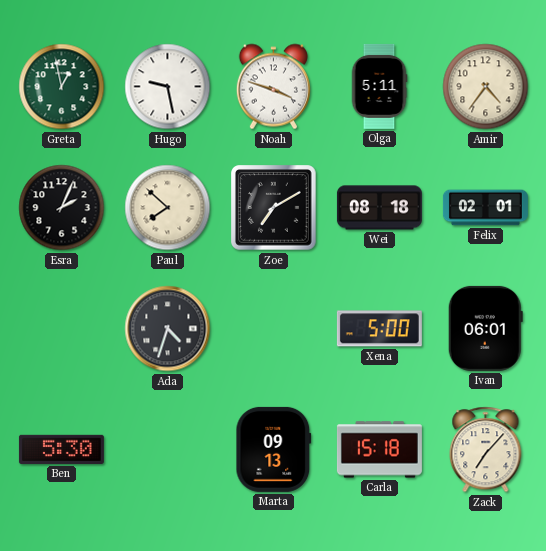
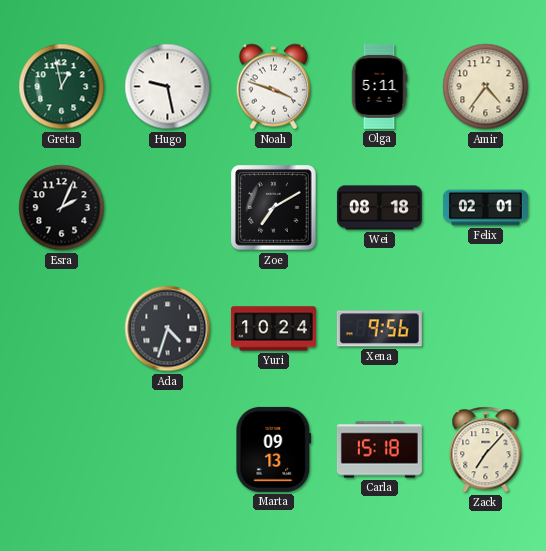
Paul: 7:52 -> none (168, 208)
Yuri: none -> 10:24 (273, 329)
Xena: 5:00 -> 9:56 (379, 329)
Ivan: 06:01 -> none (485, 328)
Ben: 5:30 -> none (61, 449)
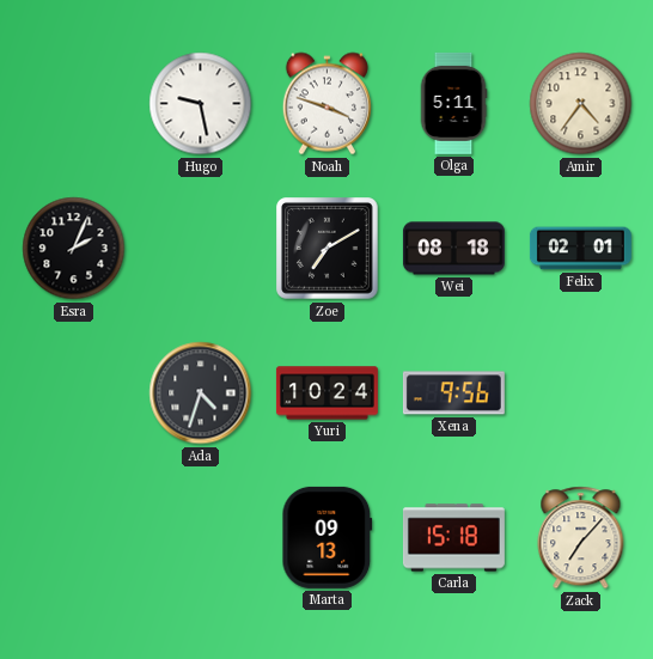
Greta: 12:58 -> none (62, 87)
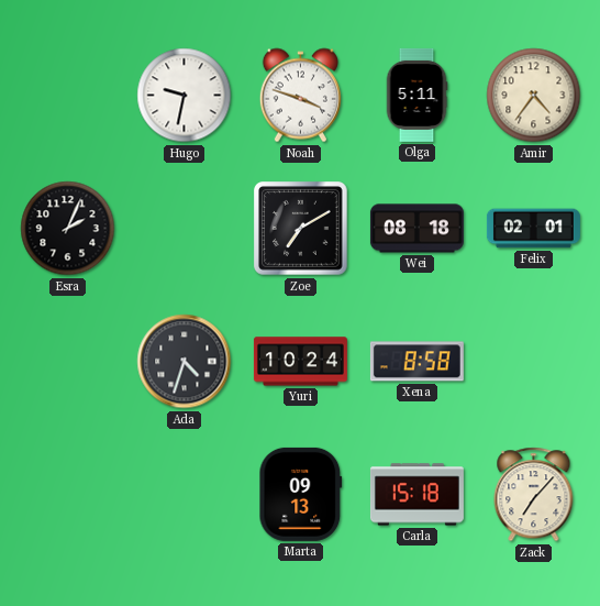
Hugo: 9:28 -> 9:32 (185, 96)
Xena: 9:56 -> 8:58 (416, 362)
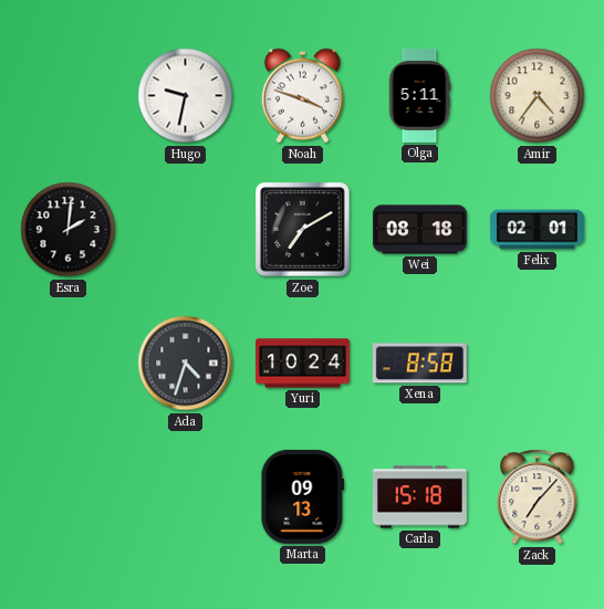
Esra: 2:04 -> 2:01 (69, 230)
